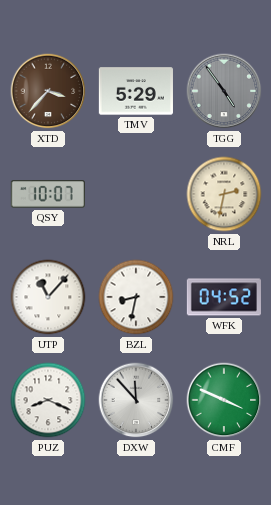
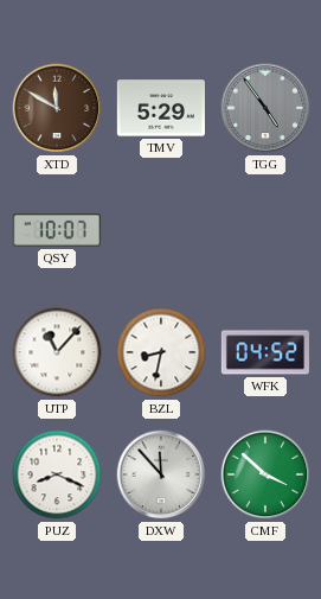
XTD: 3:37 -> 11:50 (57, 108)
NRL: 2:32 -> none (224, 194)
CMF: 3:49 -> 3:52 (265, 474)
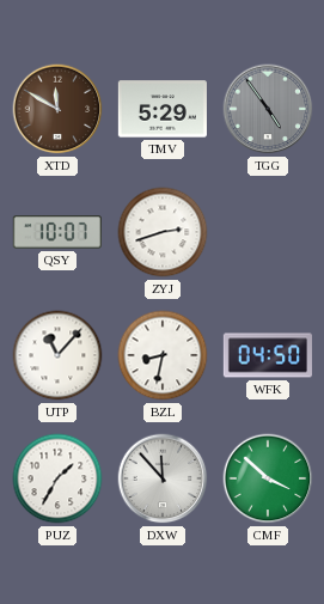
ZYJ: none -> 2:42 (163, 232)
WFK: 04:52 -> 04:50 (268, 355)
PUZ: 8:19 -> 1:35 (57, 478)
